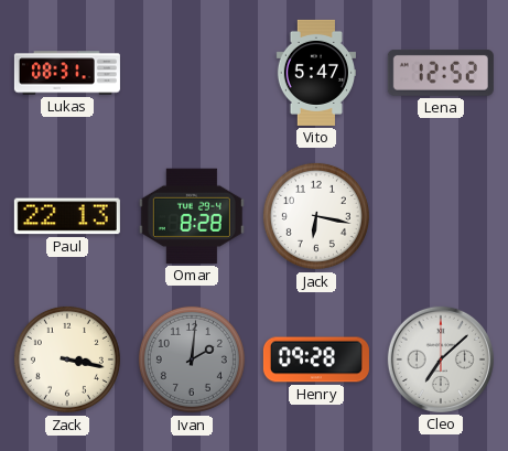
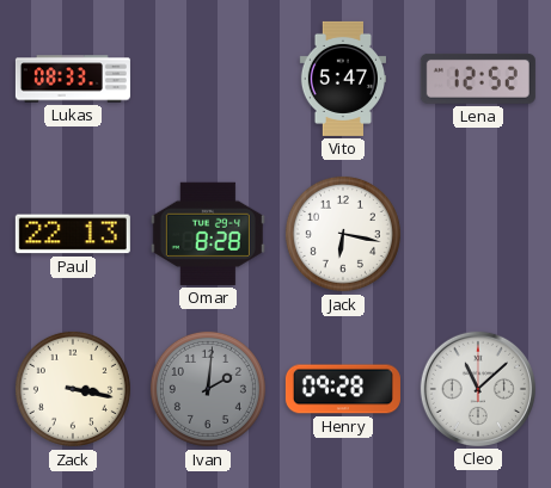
Lukas: 08:31 -> 08:33 (73, 79)
Cleo: 7:08 -> 11:08 (478, 389)
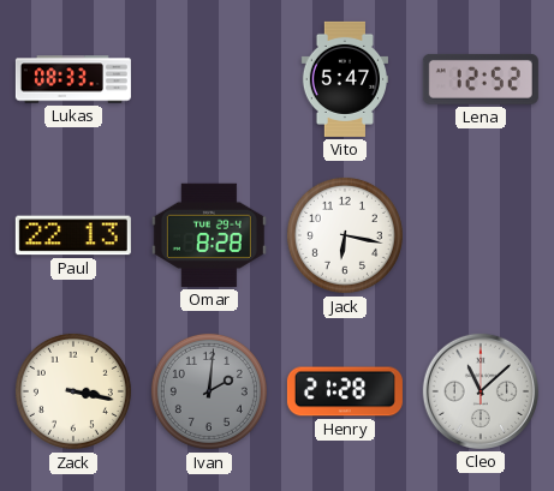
Henry: 09:28 -> 21:28 (345, 391)
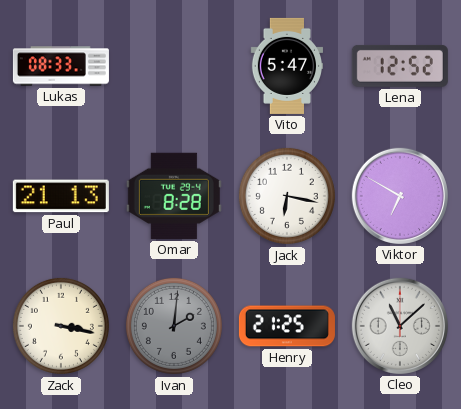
Paul: 22:13 -> 21:13 (61, 196)
Viktor: none -> 6:50 (400, 196)
Henry: 21:28 -> 21:25 (287, 326)
